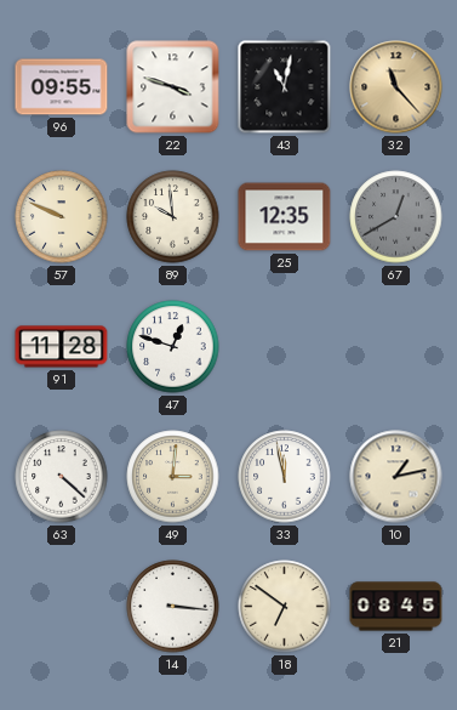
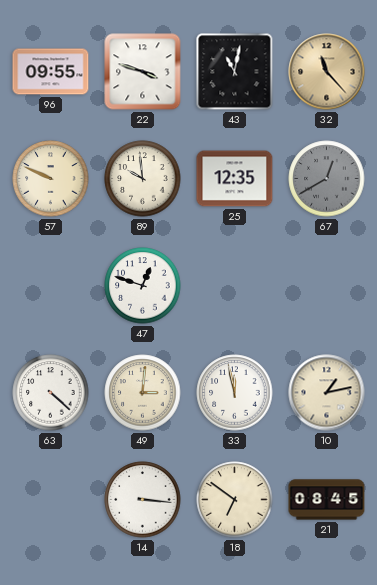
91: 11:28 -> none (62, 347)
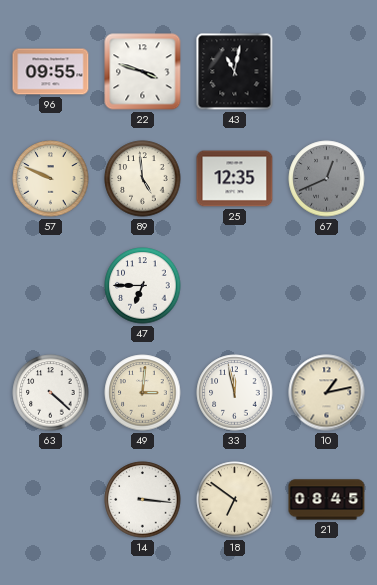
32: 11:23 -> none (327, 72)
89: 9:59 -> 4:59 (143, 179)
67: 12:40 -> 12:41 (327, 179)
47: 12:48 -> 6:45 (143, 286)
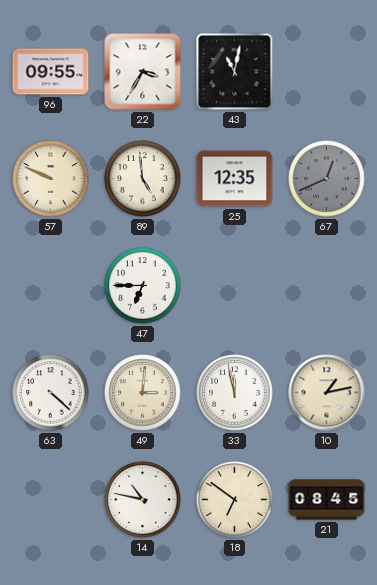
22: 3:48 -> 3:35 (143, 72)
14: 3:16 -> 10:47 (143, 500)
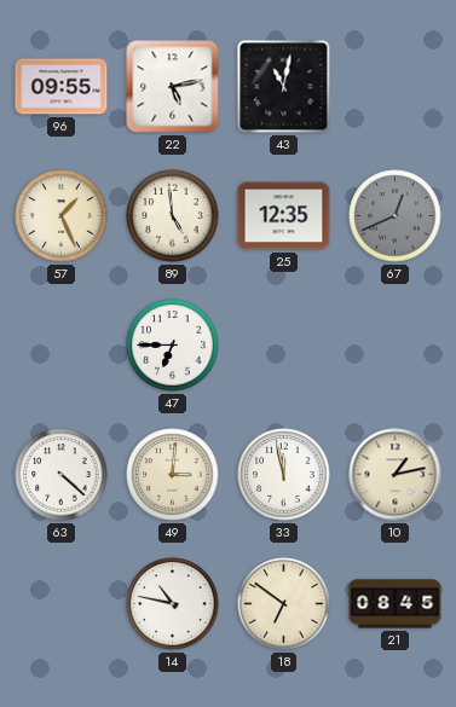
22: 3:35 -> 5:13 (173, 87)
57: 9:49 -> 1:26 (62, 216)
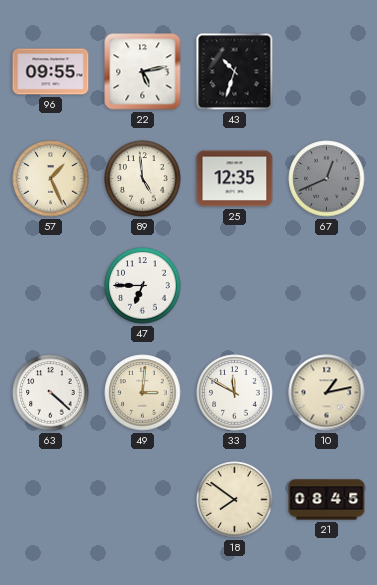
43: 11:02 -> 10:33 (235, 72)
33: 11:58 -> 11:50 (235, 393)
14: 10:47 -> none (173, 604)
18: 6:51 -> 7:51 (235, 500)
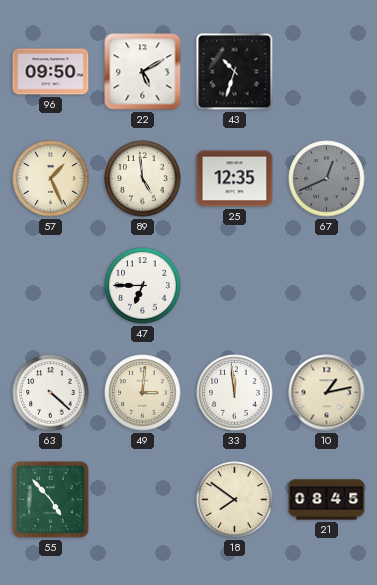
96: 09:55 -> 09:50 (51, 72)
22: 5:13 -> 5:10 (143, 72)
33: 11:50 -> 11:59 (235, 393)
55: none -> 4:53 (51, 500)
